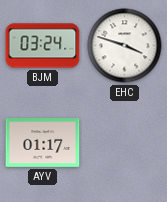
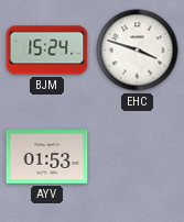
BJM: 03:24 -> 15:24 (47, 51)
AYV: 01:17 -> 01:53 (47, 157)
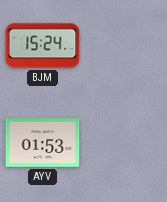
EHC: 3:48 -> none (138, 51)
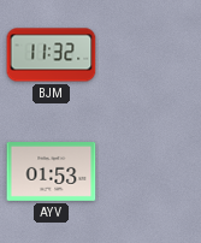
BJM: 15:24 -> 11:32 (52, 55)
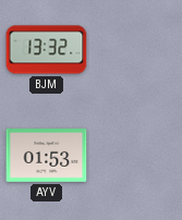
BJM: 11:32 -> 13:32 (47, 50)
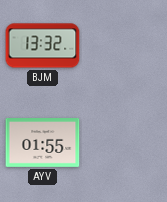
AYV: 01:53 -> 01:55 (43, 143)
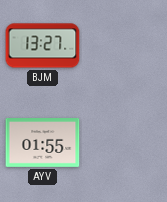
BJM: 13:32 -> 13:27 (43, 46)
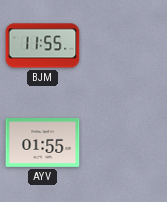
BJM: 13:27 -> 11:55 (43, 46)
